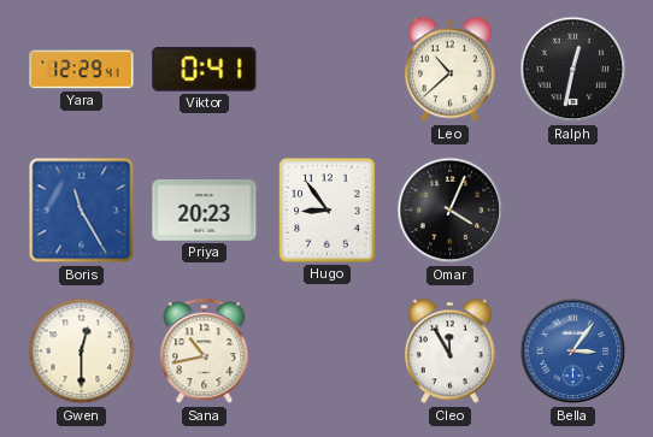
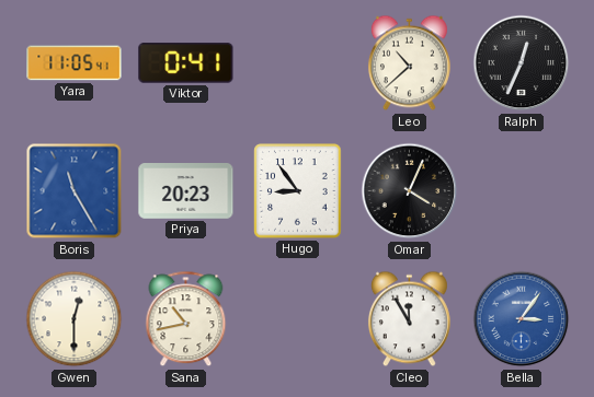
Yara: 12:29 -> 11:05 (75, 63)
Ralph: 12:32 -> 12:34 (522, 63)
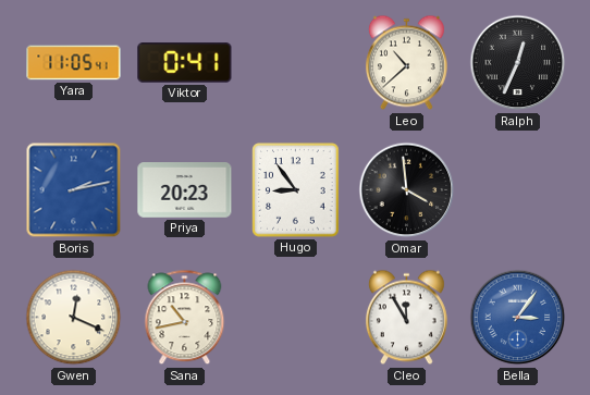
Boris: 11:25 -> 2:13 (74, 190)
Omar: 4:04 -> 3:59 (407, 190)
Gwen: 12:30 -> 12:19 (74, 318)
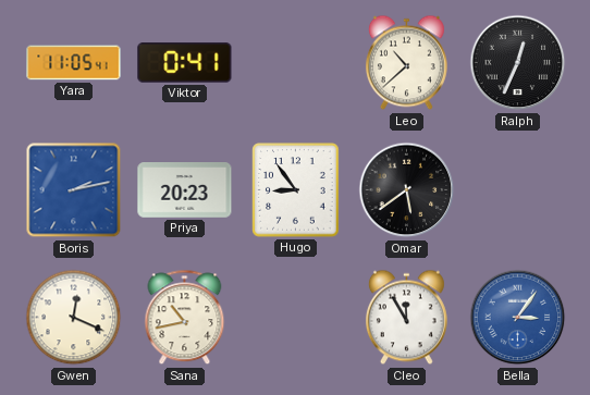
Omar: 3:59 -> 5:39 (407, 190)
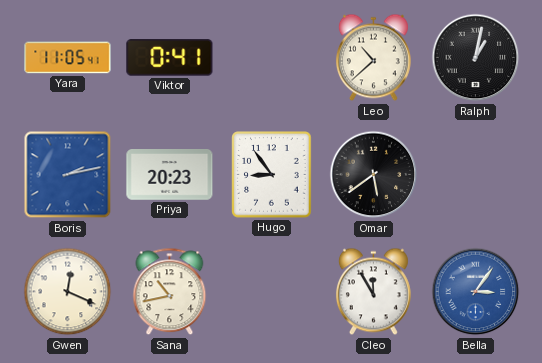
Ralph: 12:34 -> 1:02 (476, 58)
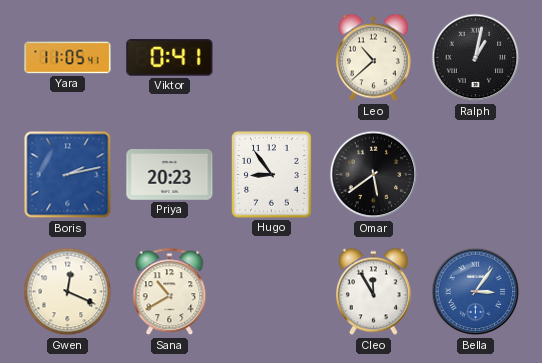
Sana: 10:43 -> 10:40 (170, 292)
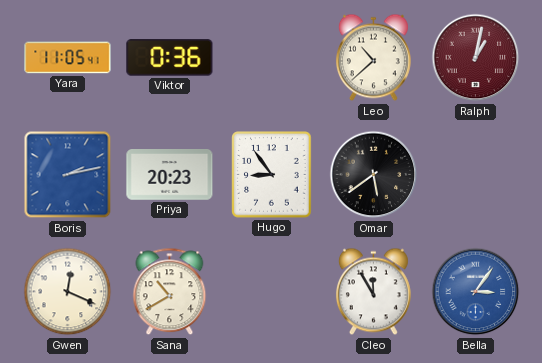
Viktor: 0:41 -> 0:36 (170, 58)
Ralph dial: black -> burgundy (476, 58)
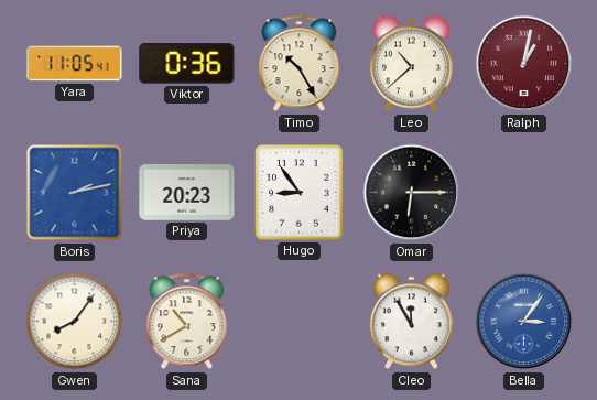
Timo: none -> 10:25 (300, 64)
Omar: 5:39 -> 6:15 (412, 193)
Gwen: 12:19 -> 8:06 (75, 322)
